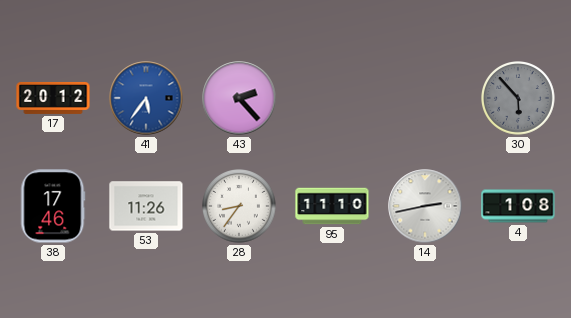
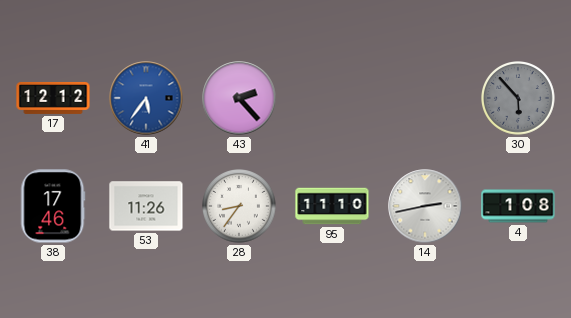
17: 20:12 -> 12:12 (53, 98)
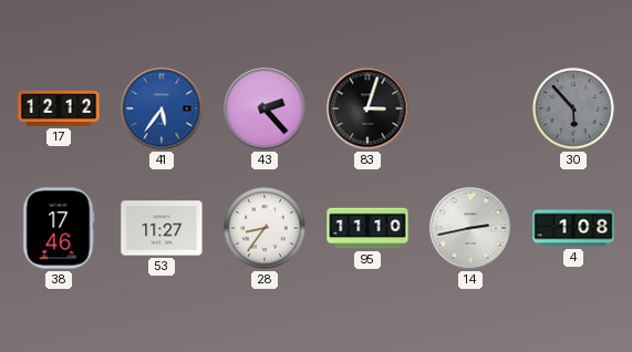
83: none -> 3:03 (367, 108)
53: 11:26 -> 11:27 (162, 228)
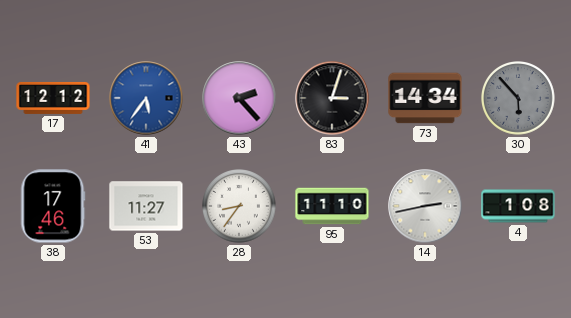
73: none -> 14:34 (425, 98)
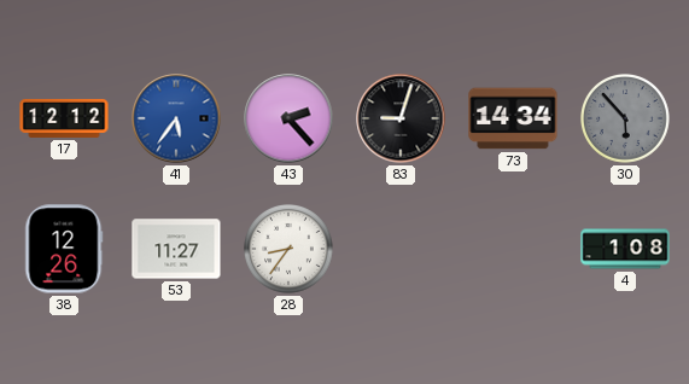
83: 3:03 -> 9:03 (401, 118)
38: 17:46 -> 12:26 (64, 249)
95: 11:10 -> none (332, 206)
14: 2:43 -> none (425, 206)
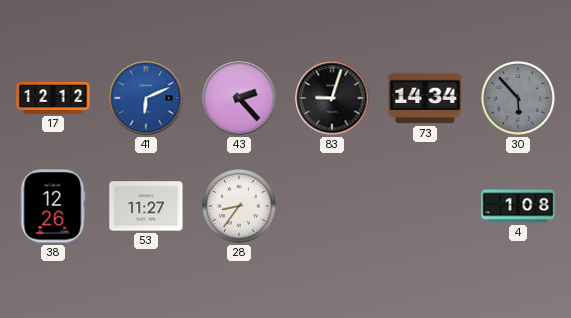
41: 5:36 -> 6:11 (146, 98)
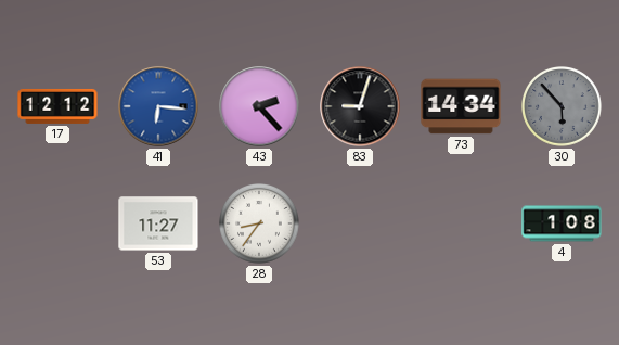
41: 6:11 -> 6:16 (158, 106)
38: 12:26 -> none (53, 206)
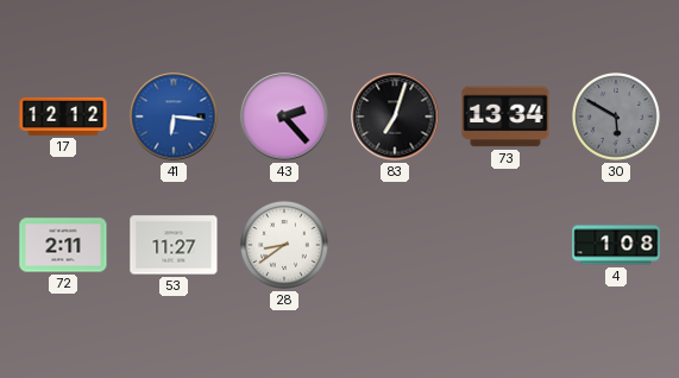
83: 9:03 -> 7:03 (395, 116)
73: 14:34 -> 13:34 (505, 116)
30: 5:53 -> 5:50 (616, 116)
72: none -> 2:11 (63, 245)
28: 8:36 -> 8:39 (284, 245)
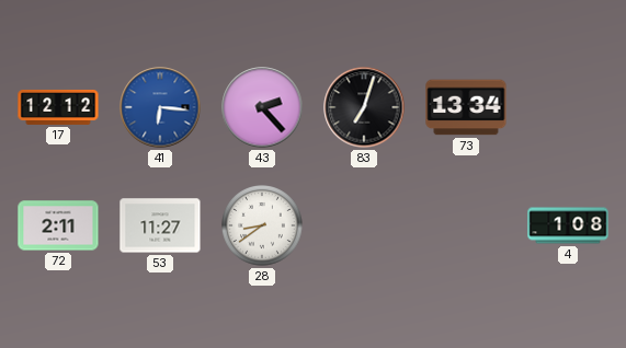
30: 5:50 -> none (616, 116)
